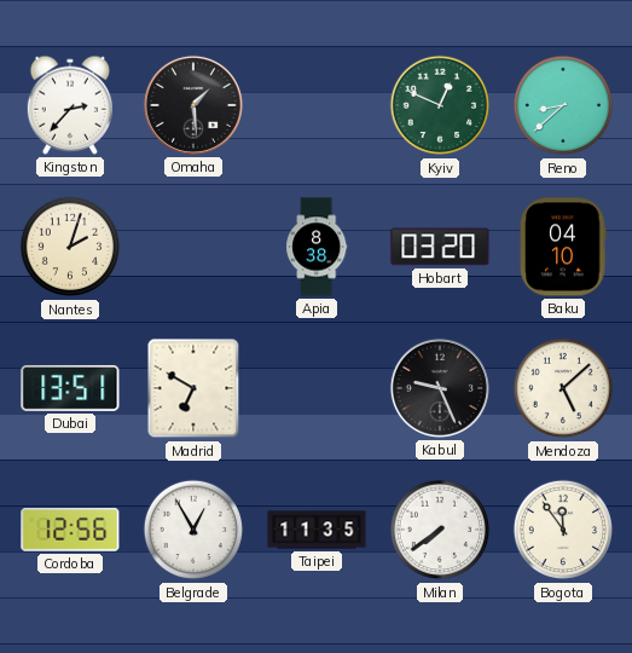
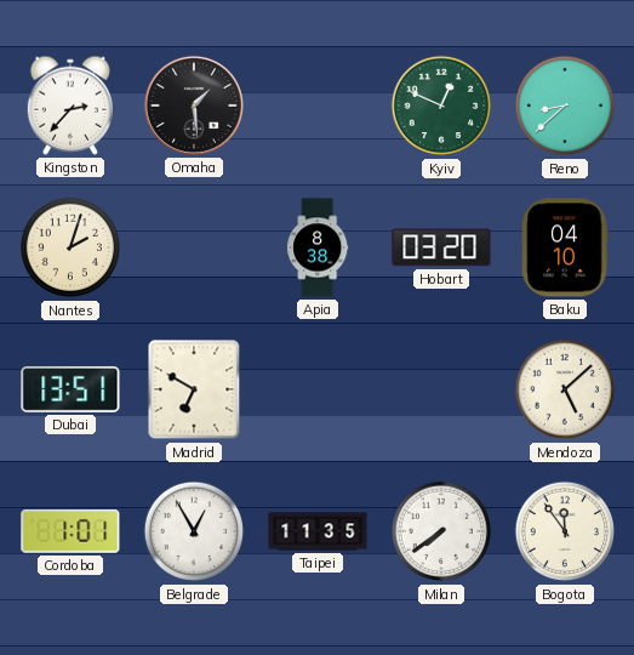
Kabul: 9:26 -> none (440, 388)
Cordoba: 12:56 -> 1:01 (70, 531)
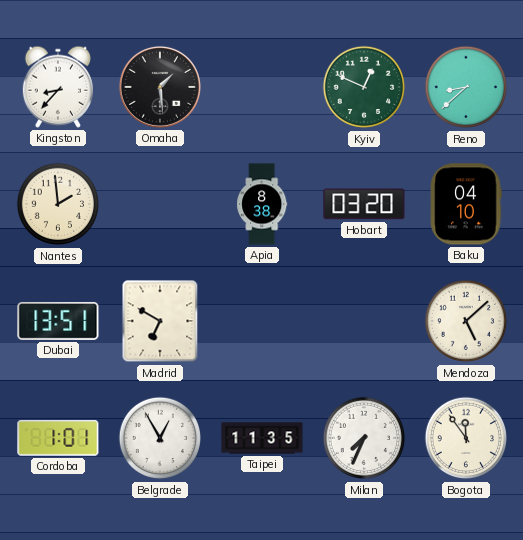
Kingston: 2:37 -> 8:37 (57, 87)
Nantes: 2:03 -> 1:59 (58, 204)
Milan: 7:39 -> 7:34 (364, 438)
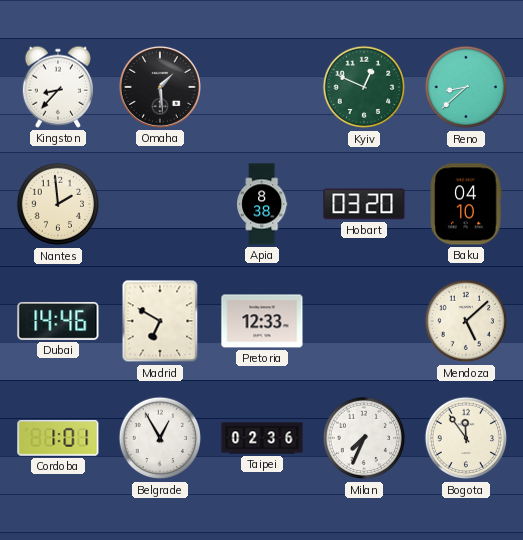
Dubai: 13:51 -> 14:46 (58, 321)
Pretoria: none -> 12:33 (262, 321)
Taipei: 11:35 -> 02:36 (262, 438)
